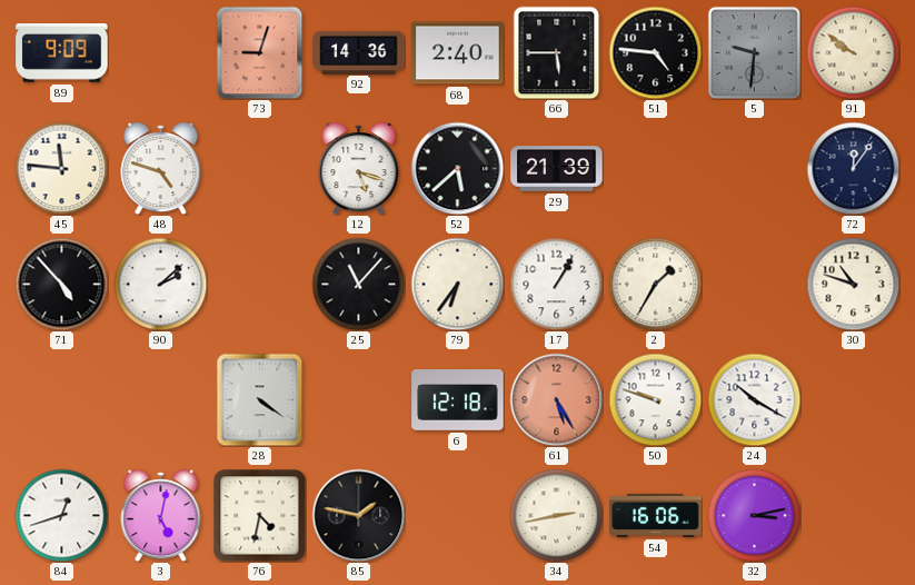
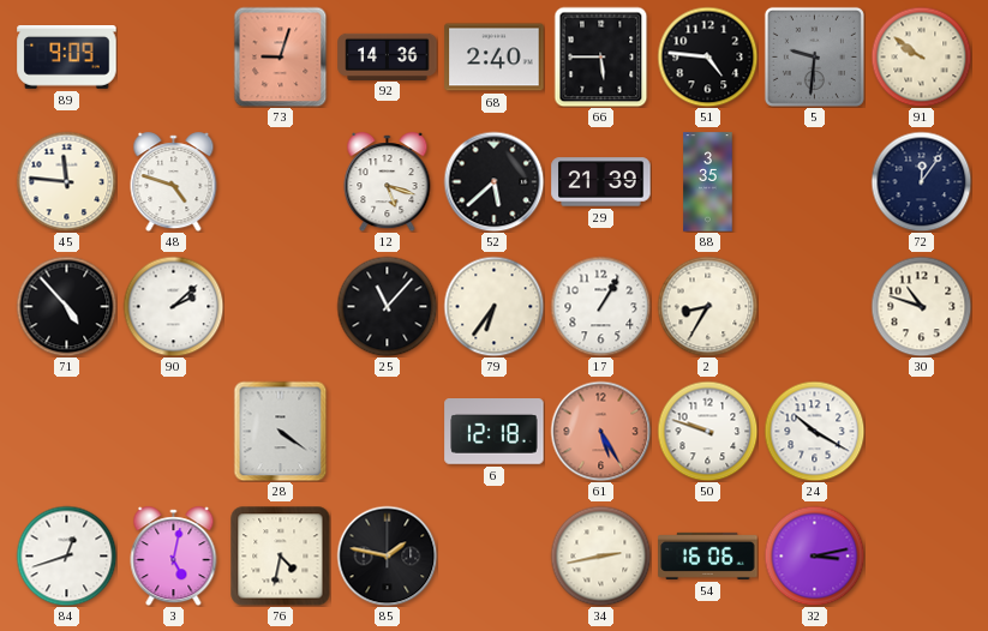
88: none -> 3:35 (708, 182)
2: 1:35 -> 8:35 (707, 306)
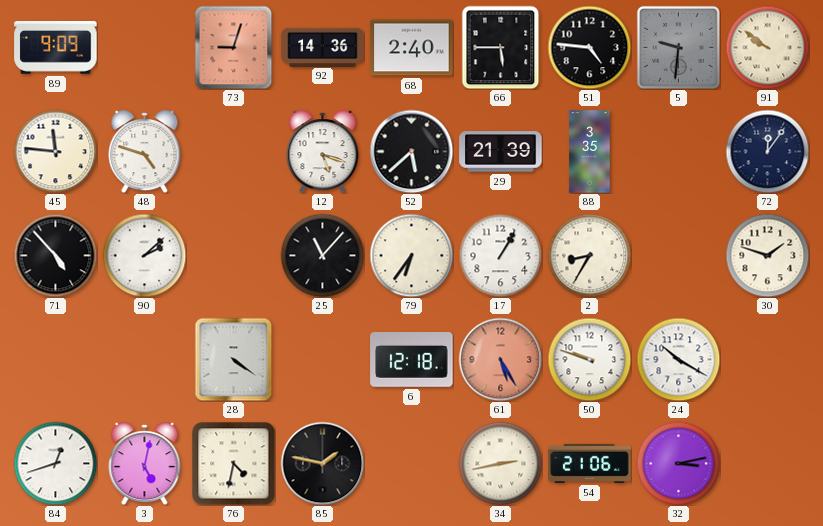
30: 10:48 -> 1:48 (767, 255)
54: 16:06 -> 21:06 (590, 463)
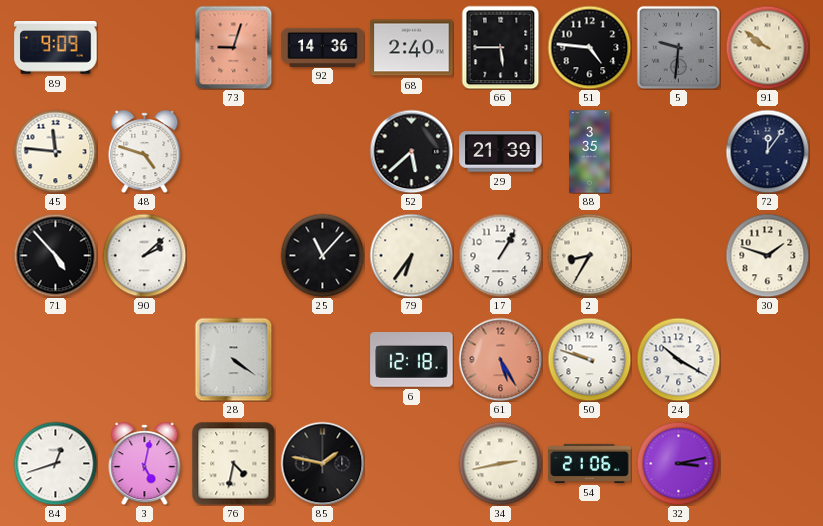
12: 5:18 -> none (323, 152)
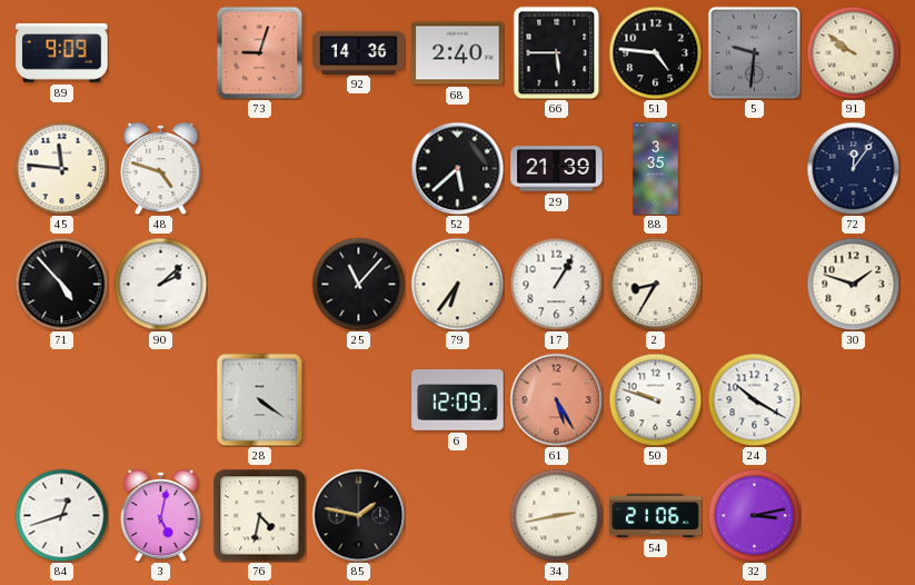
6: 12:18 -> 12:09 (458, 400)
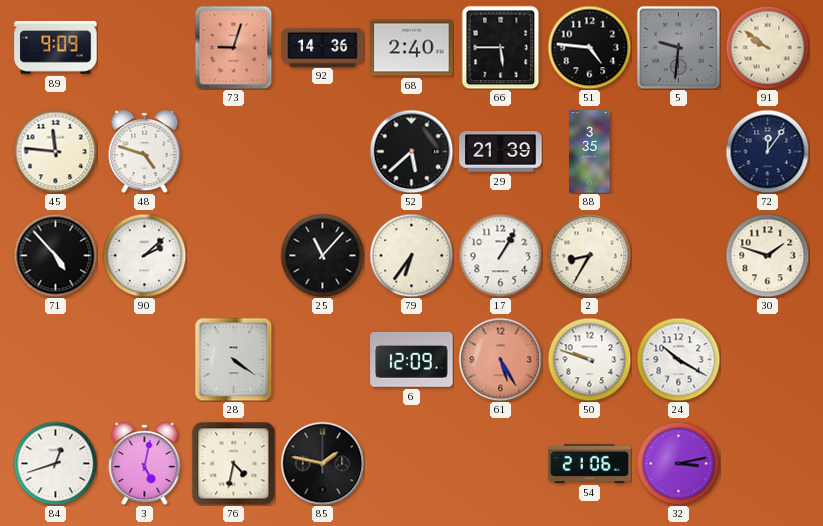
34: 2:43 -> none (556, 515)
